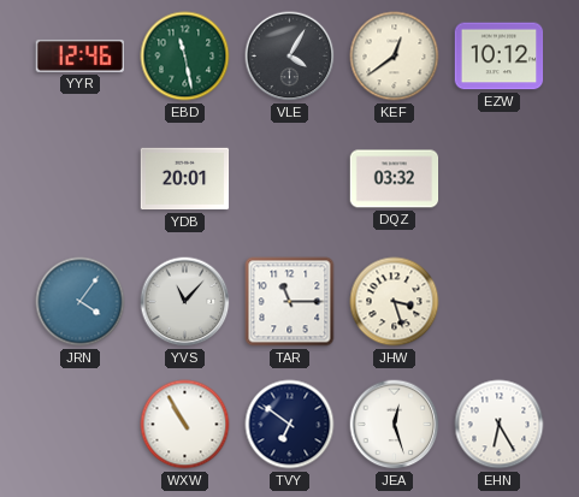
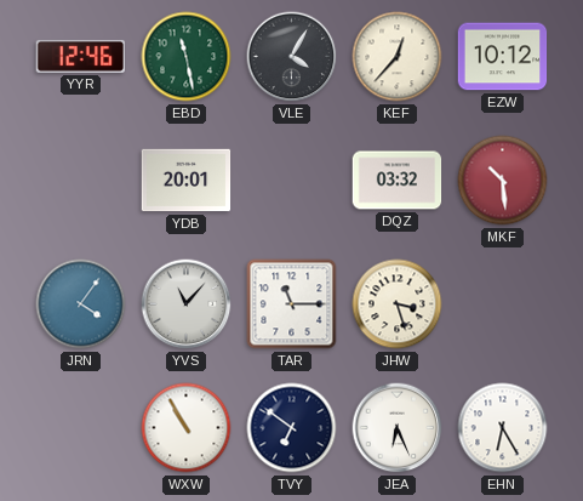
KEF: 12:39 -> 12:37 (398, 57)
MKF: none -> 10:29 (503, 181)
JEA: 12:27 -> 6:26 (398, 428)
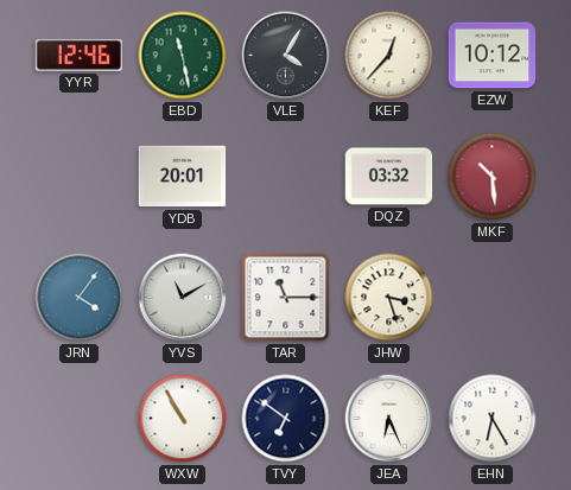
YVS: 11:07 -> 11:10 (183, 298)
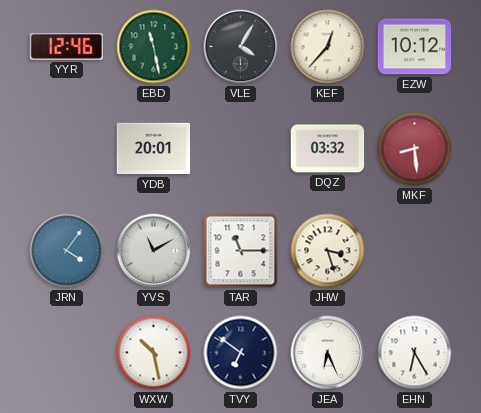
MKF: 10:29 -> 8:29 (415, 149)
WXW: 10:55 -> 10:28 (154, 353)
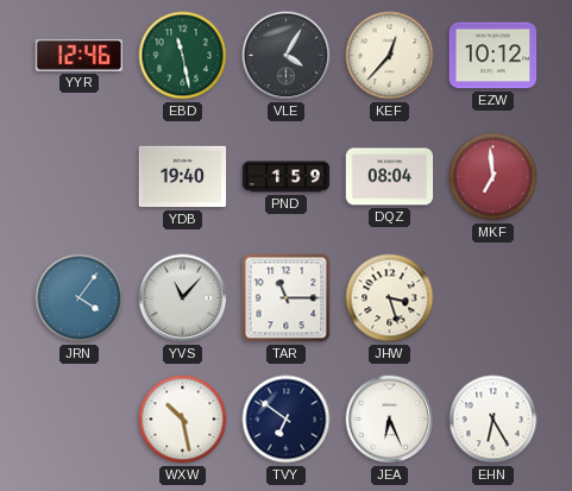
YDB: 20:01 -> 19:40 (183, 177)
PND: none -> 1:59 (287, 177)
DQZ: 03:32 -> 08:04 (390, 177)
MKF: 8:29 -> 6:59 (494, 177)
YVS: 11:10 -> 11:07 (183, 298)
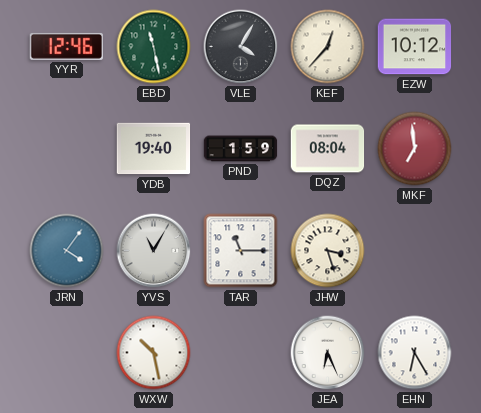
YVS: 11:07 -> 11:05 (154, 251)
TVY: 6:51 -> none (287, 420)
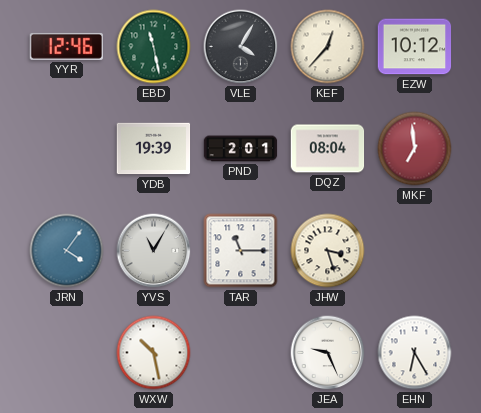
YDB: 19:40 -> 19:39 (154, 149)
PND: 1:59 -> 2:01 (241, 149)
JEA: 6:26 -> 9:26 (328, 353)
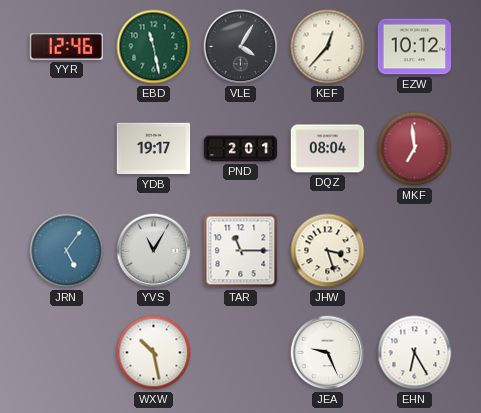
YDB: 19:39 -> 19:17 (154, 149)
JRN: 4:06 -> 5:06 (67, 251)
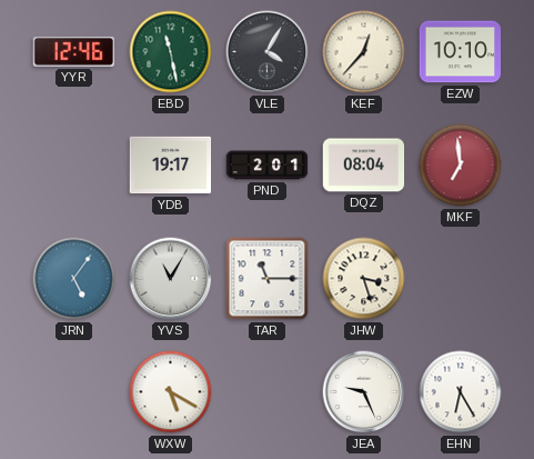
EZW: 10:12 -> 10:10 (461, 52)
WXW: 10:28 -> 5:20 (171, 392)
